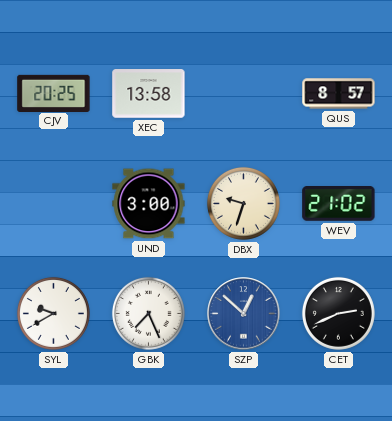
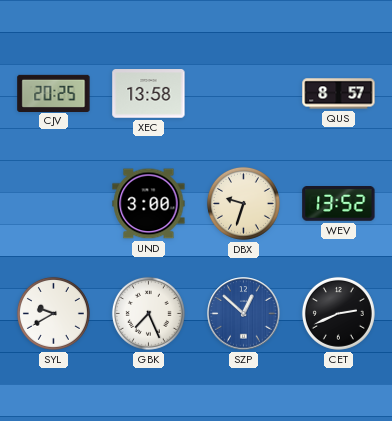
WEV: 21:02 -> 13:52 (339, 204)
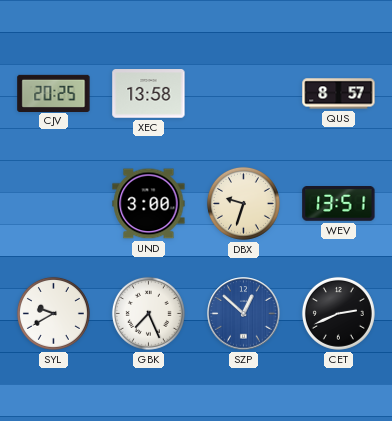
WEV: 13:52 -> 13:51 (339, 204)
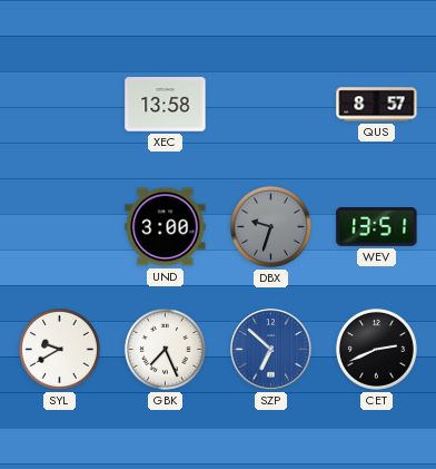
CJV: 20:25 -> none (54, 93)
DBX dial: cream -> grey (270, 226)
SZP: 12:52 -> 6:52 (271, 350)
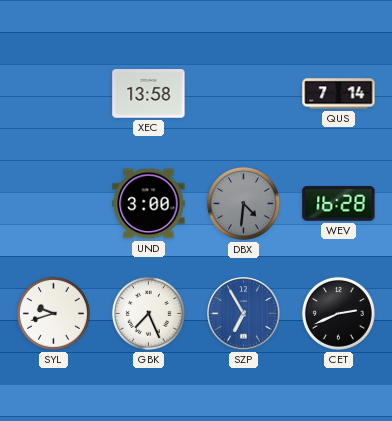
QUS: 8:57 -> 7:14 (339, 94)
DBX: 9:33 -> 4:31 (243, 203)
WEV: 13:51 -> 16:28 (339, 204)
SYL: 9:40 -> 9:42 (53, 313)
SZP: 6:52 -> 6:55 (244, 314)
